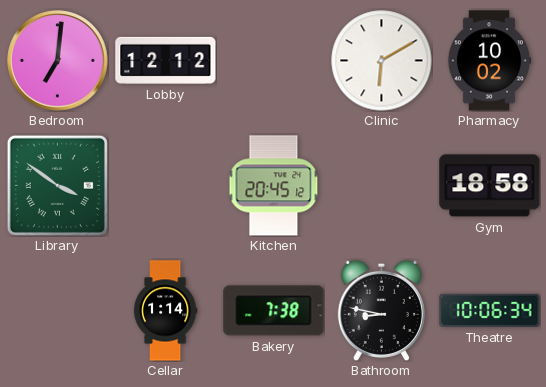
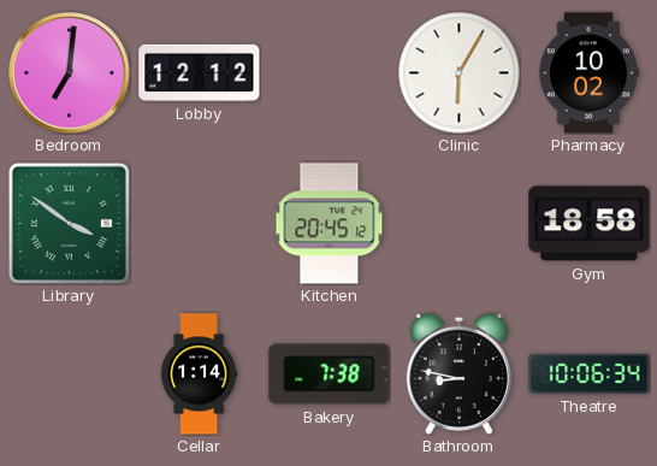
Clinic: 6:10 -> 6:05 (460, 73)
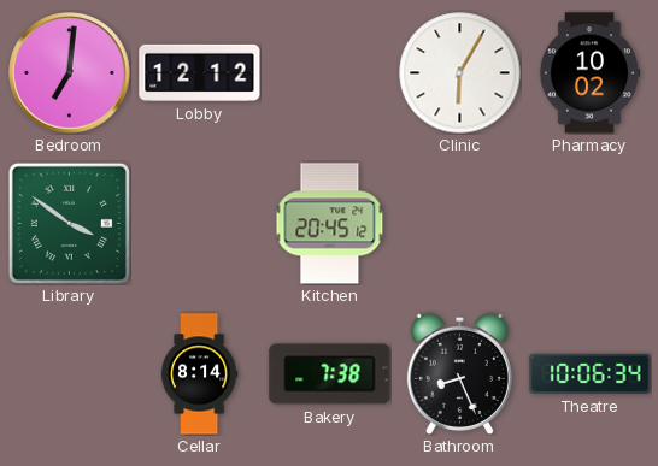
Gym: 18:58 -> none (590, 224)
Cellar: 1:14 -> 8:14 (199, 374)
Bathroom: 8:47 -> 8:26 (459, 373)
